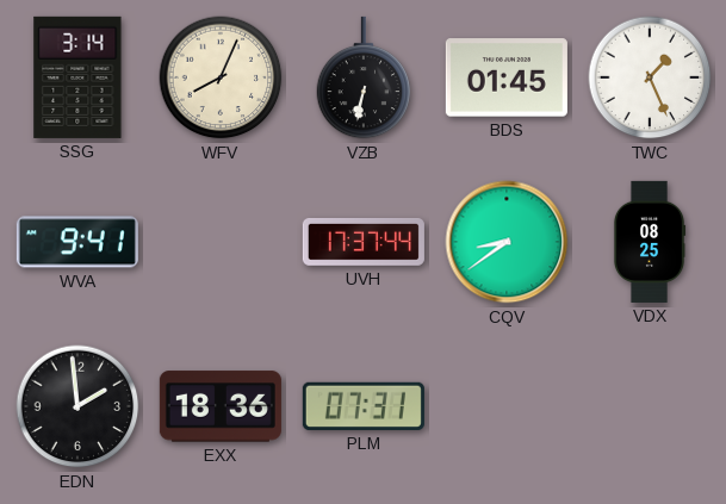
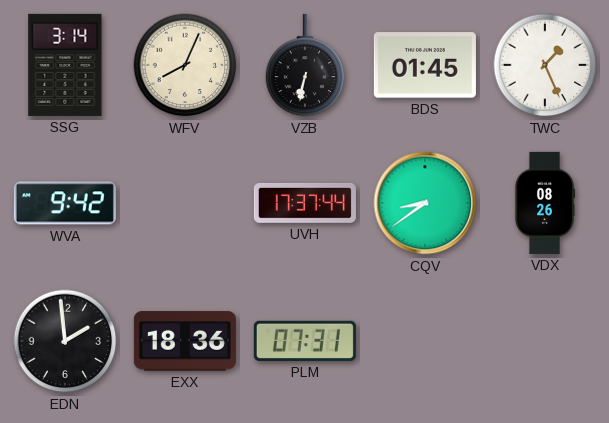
WVA: 9:41 -> 9:42 (65, 203)
VDX: 08:25 -> 08:26 (545, 203)
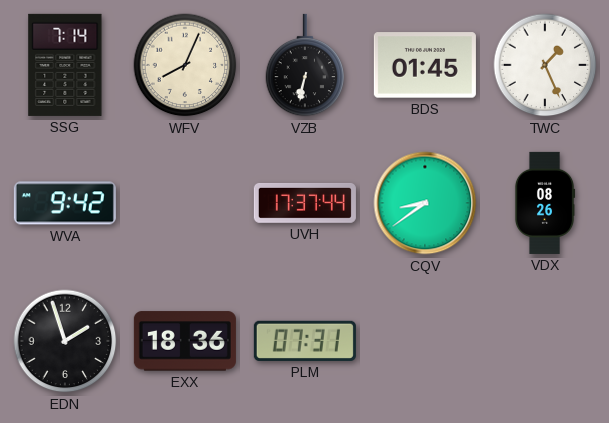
SSG: 3:14 -> 7:14 (65, 65)
EDN: 1:59 -> 1:57 (65, 341)
